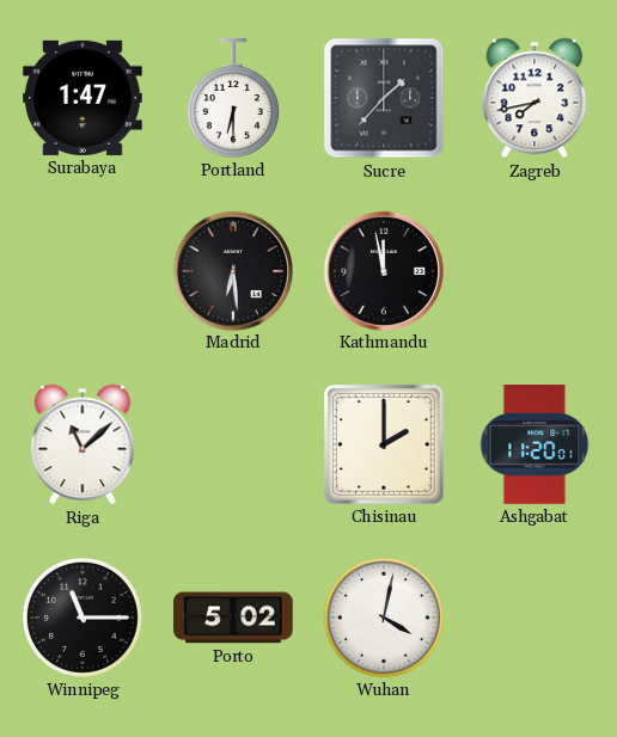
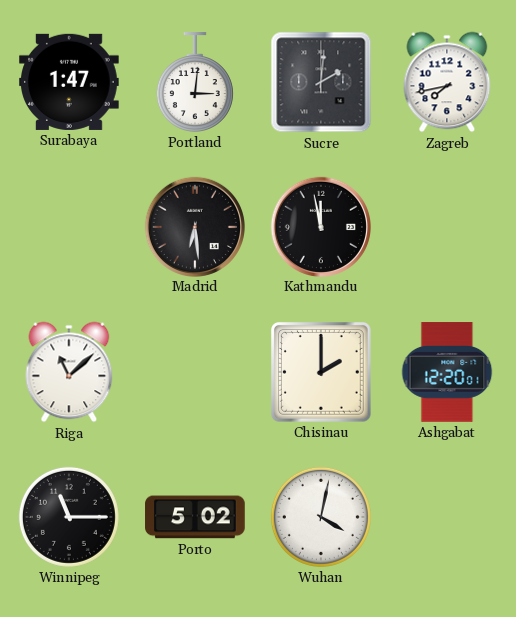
Portland: 6:30 -> 3:01 (195, 82)
Sucre: 1:37 -> 2:01 (321, 82)
Ashgabat: 11:20 -> 12:20 (447, 372)
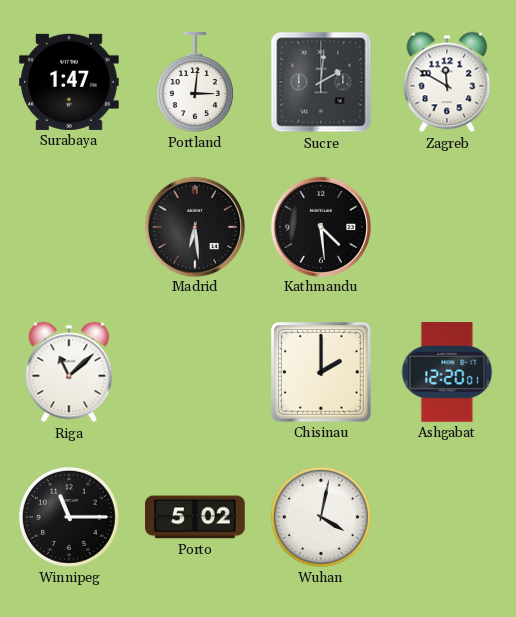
Zagreb: 7:43 -> 11:50 (447, 82)
Kathmandu: 11:58 -> 4:29 (320, 226)
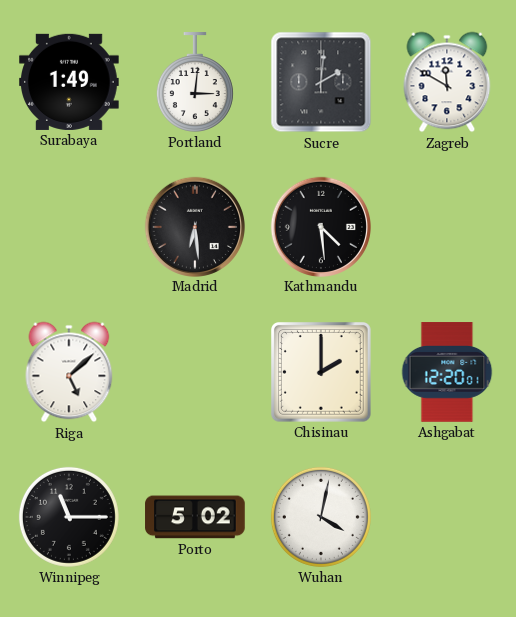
Surabaya: 1:47 -> 1:49 (69, 82)
Riga: 11:08 -> 5:08 (69, 372)
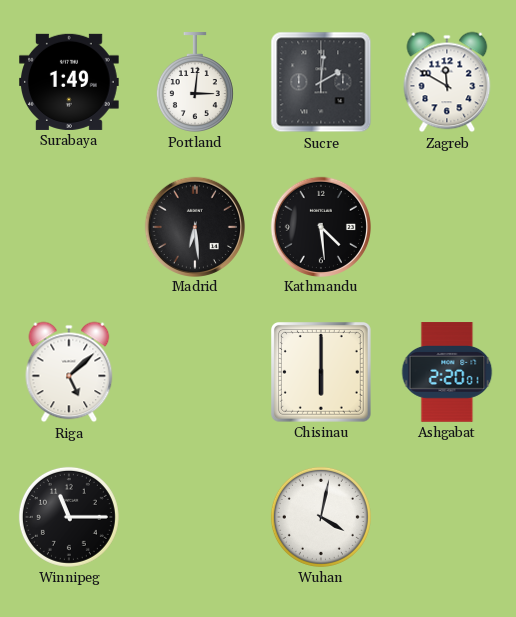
Chisinau: 2:00 -> 6:00 (322, 373)
Ashgabat: 12:20 -> 2:20 (447, 372)
Porto: 5:02 -> none (195, 517)
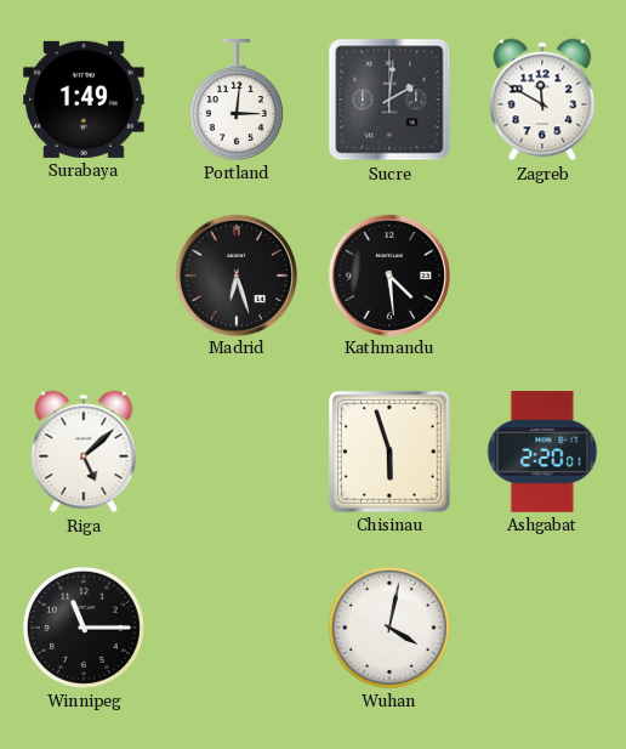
Madrid: 6:29 -> 6:27 (235, 274)
Chisinau: 6:00 -> 5:57 (391, 453)
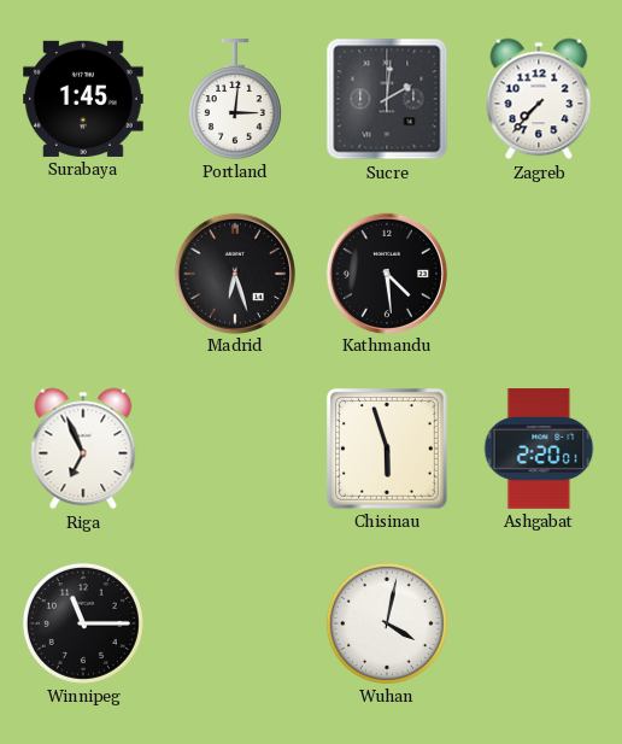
Surabaya: 1:49 -> 1:45 (83, 99)
Zagreb: 11:50 -> 7:37 (539, 99)
Riga: 5:08 -> 6:56 (83, 449)
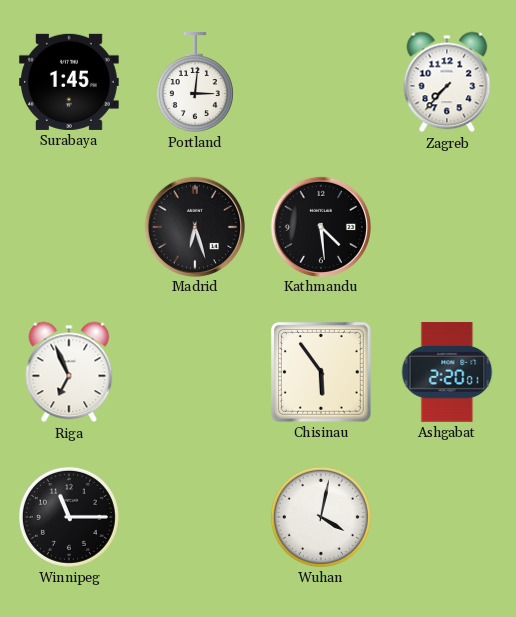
Sucre: 2:01 -> none (387, 99)
Chisinau: 5:57 -> 5:54 (322, 373)
